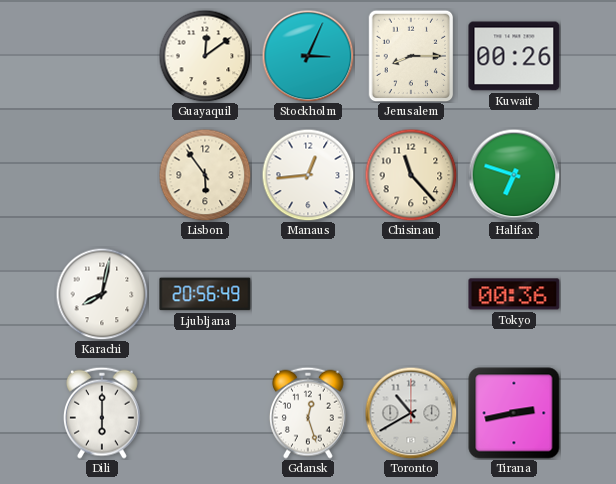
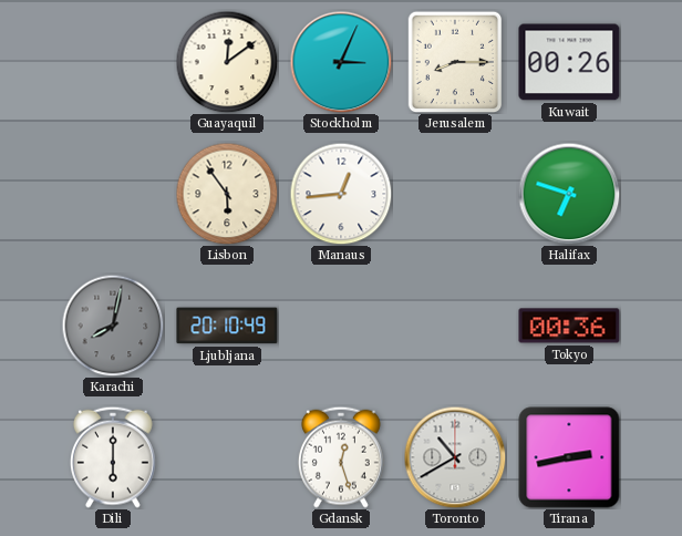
Chisinau: 11:23 -> none (411, 175)
Karachi dial: white -> grey (113, 326)
Ljubljana: 20:56 -> 20:10 (227, 326)
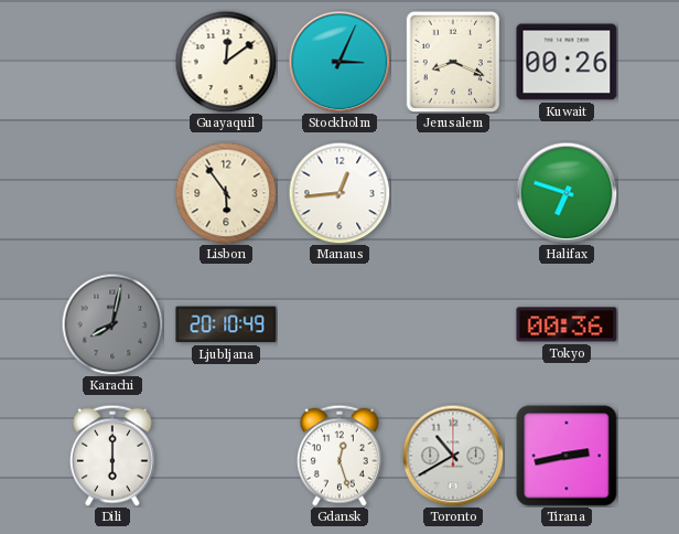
Jerusalem: 8:15 -> 8:19 (453, 62)
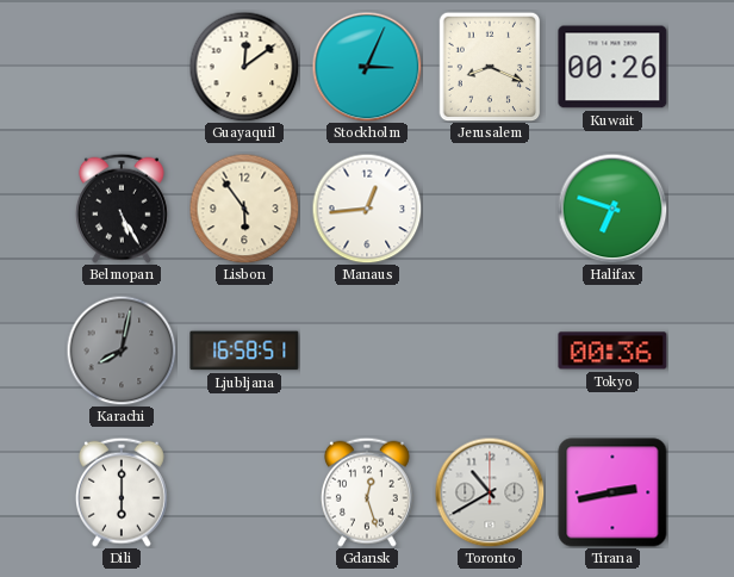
Belmopan: none -> 5:25 (122, 209)
Ljubljana: 20:10 -> 16:58 (244, 350)
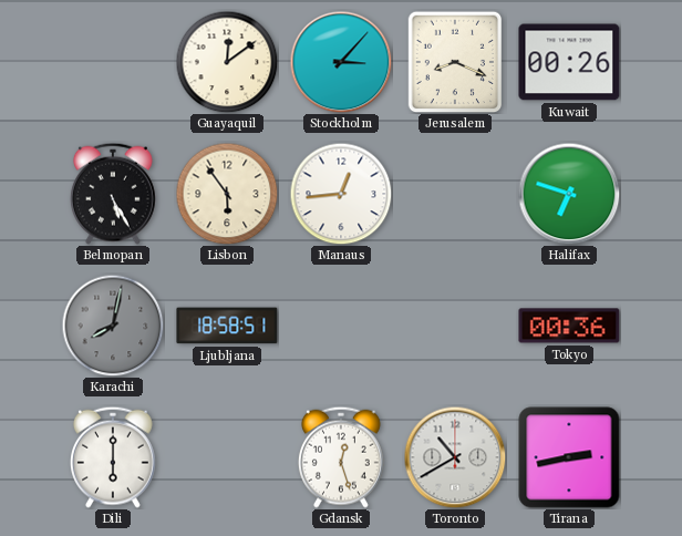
Stockholm: 3:04 -> 3:07 (341, 62)
Ljubljana: 16:58 -> 18:58 (227, 326)
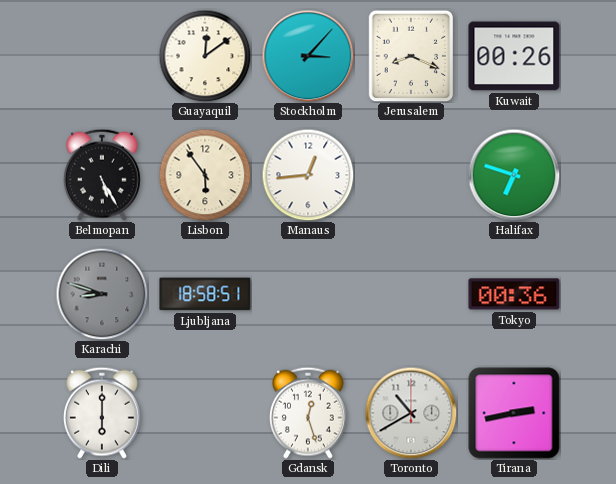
Karachi: 8:02 -> 8:48 (102, 294)
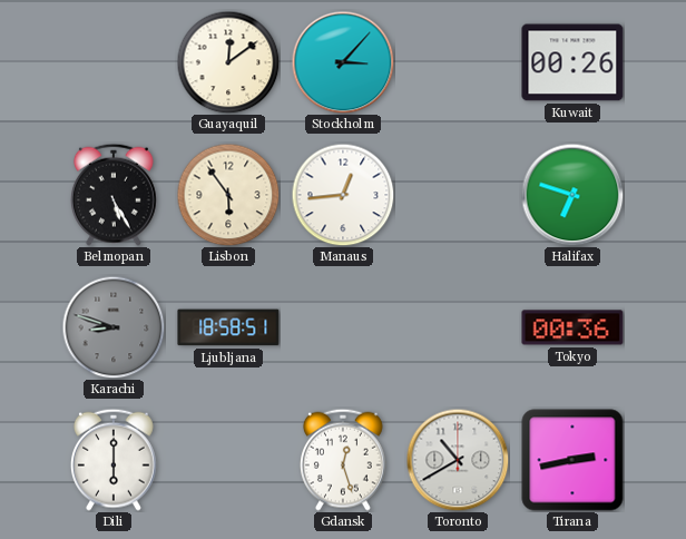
Jerusalem: 8:19 -> none (411, 56)
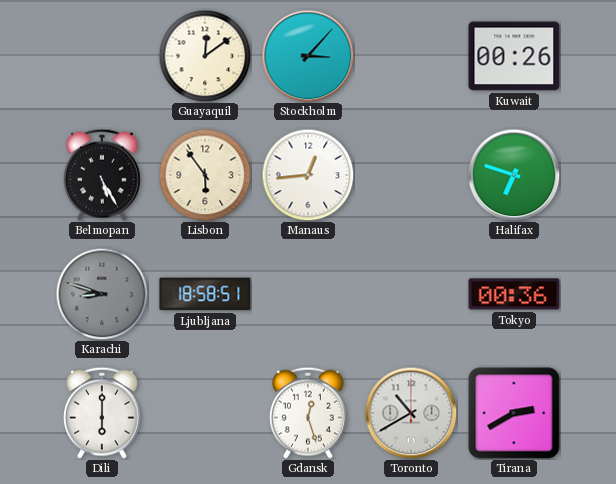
Tirana: 2:43 -> 2:40 (514, 413)
